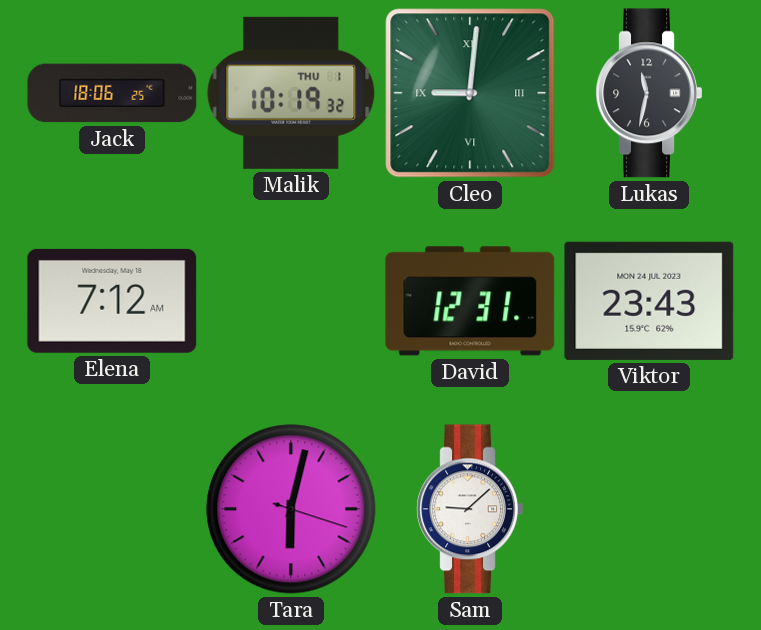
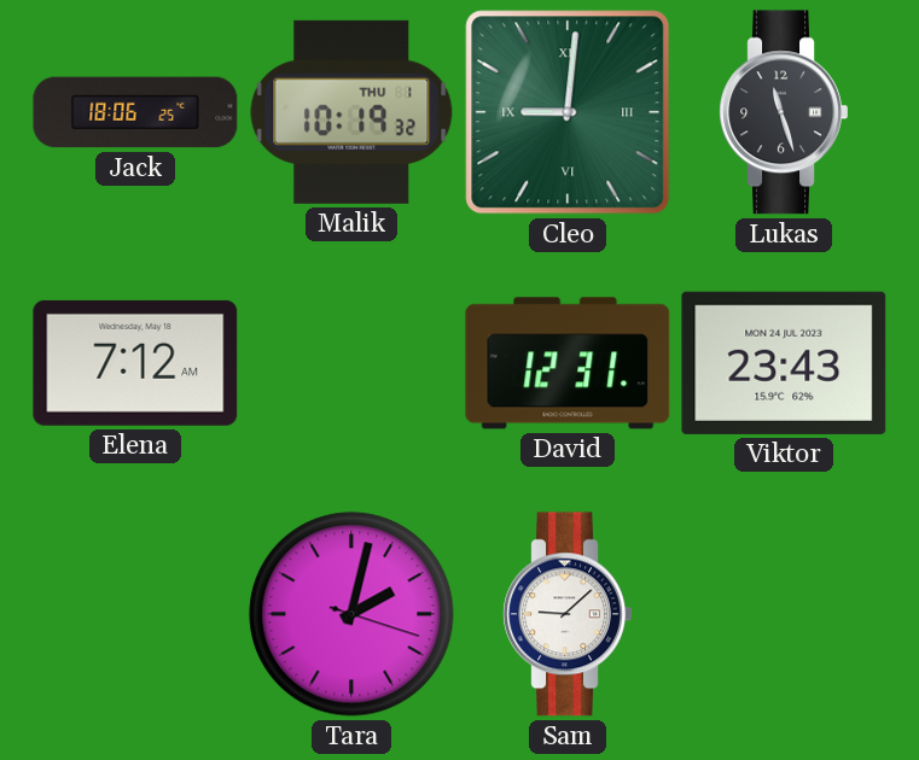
Lukas: 11:32 -> 11:27 (784, 112)
Tara: 6:02 -> 2:02 (351, 614)
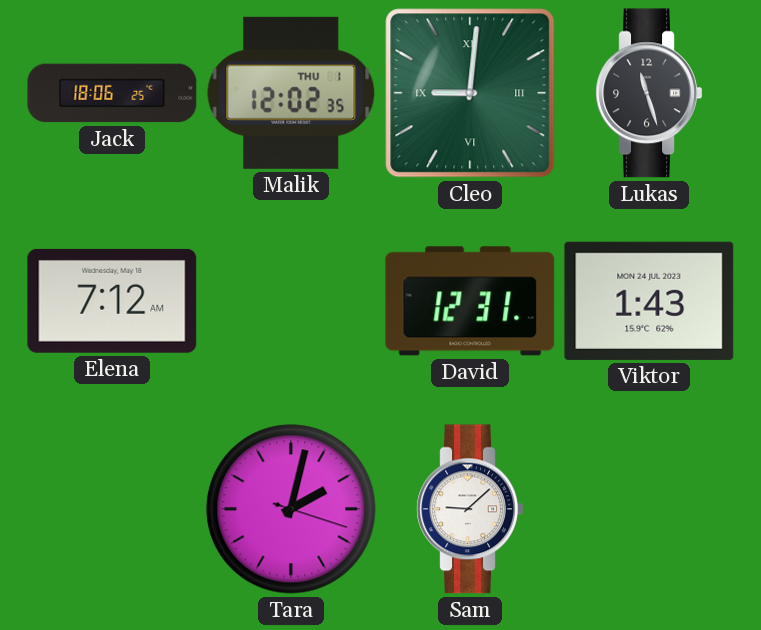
Malik: 10:19 -> 12:02 (291, 93)
Viktor: 23:43 -> 1:43 (649, 301)
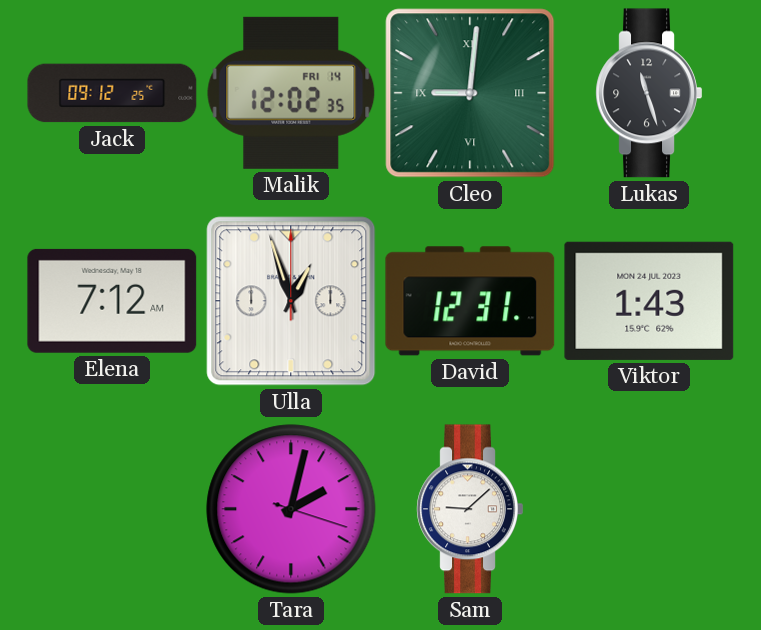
Jack: 18:06 -> 09:12 (112, 93)
Malik date: THU 1 -> FRI 14 (291, 93)
Ulla: none -> 12:57 (291, 301)
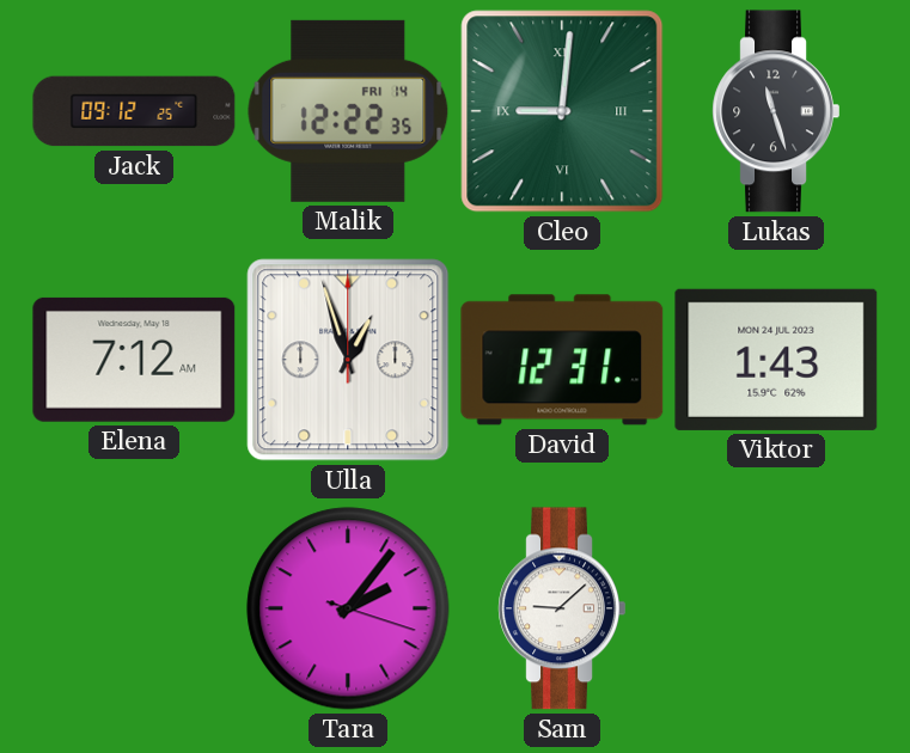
Malik: 12:02 -> 12:22 (348, 111)
Tara: 2:02 -> 2:06 (348, 608)
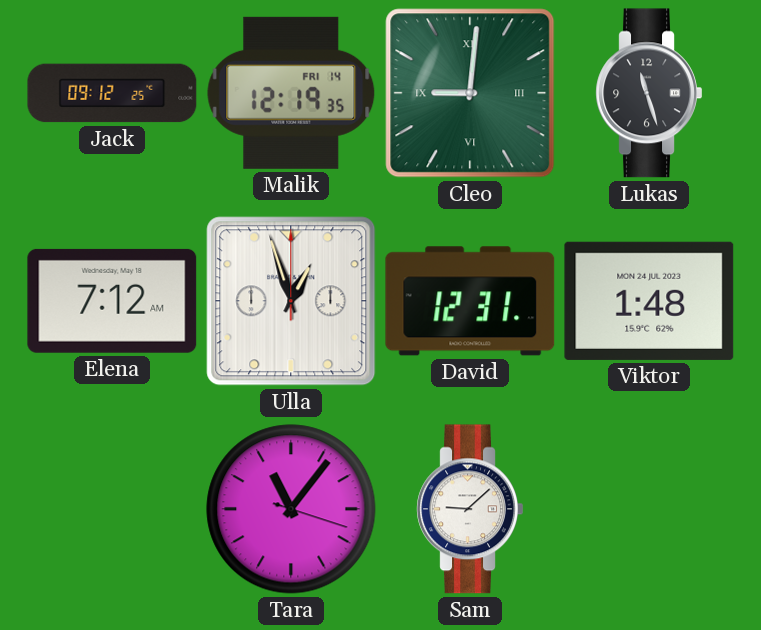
Malik: 12:22 -> 12:19 (291, 93)
Viktor: 1:43 -> 1:48 (649, 301)
Tara: 2:06 -> 11:06 (291, 509)
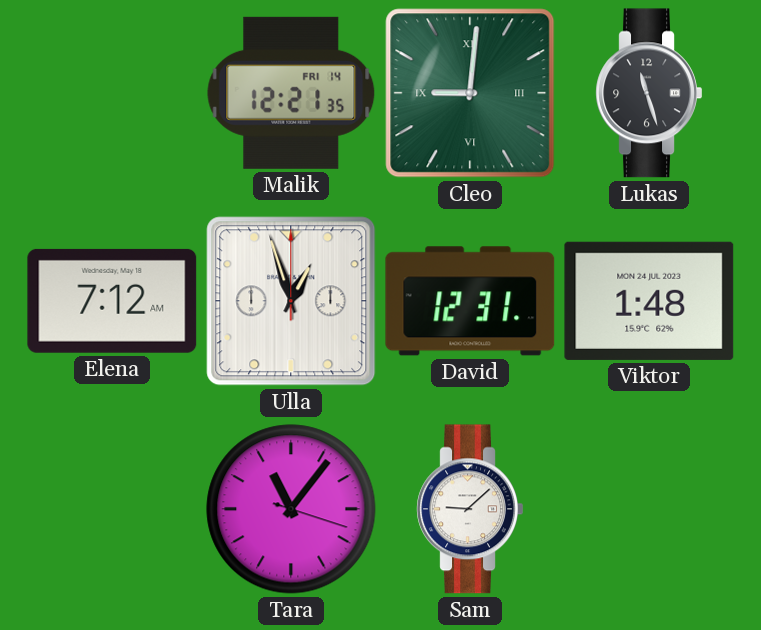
Jack: 09:12 -> none (112, 93)
Malik: 12:19 -> 12:21 (291, 93)
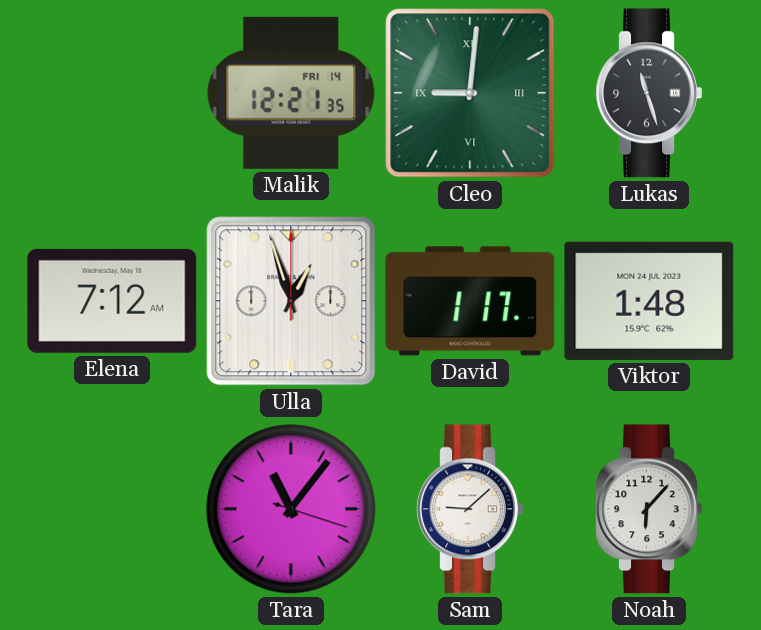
David: 12:31 -> 1:17 (470, 301)
Noah: none -> 6:07 (649, 509)
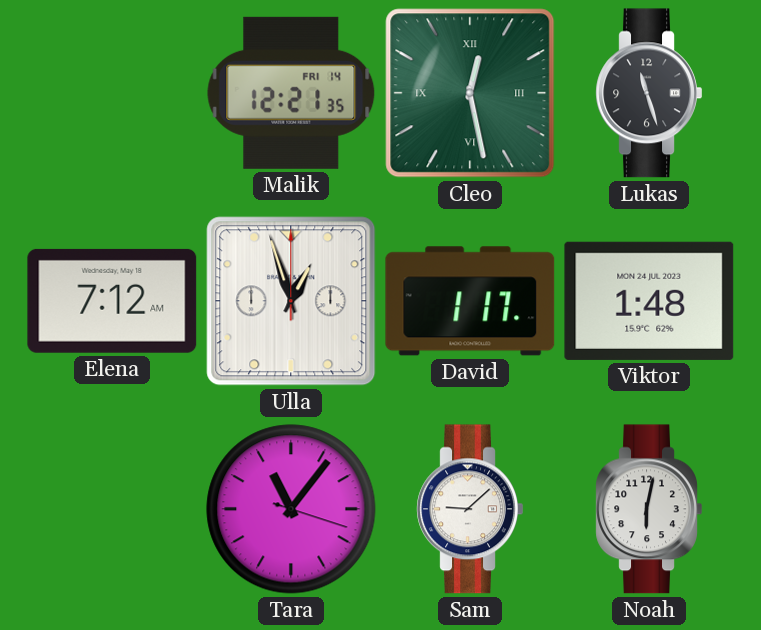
Cleo: 9:01 -> 12:28 (470, 93)
Noah: 6:07 -> 6:02 (649, 509)
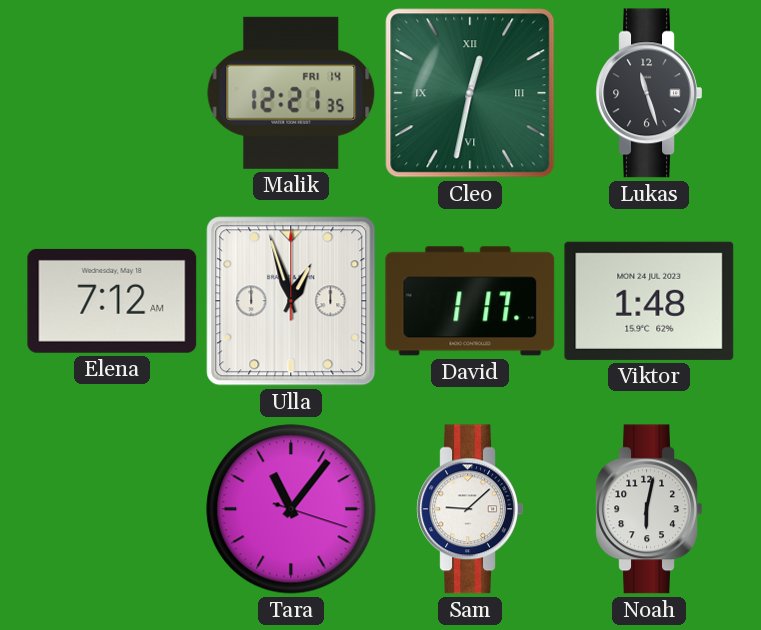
Cleo: 12:28 -> 12:32 (470, 93)
